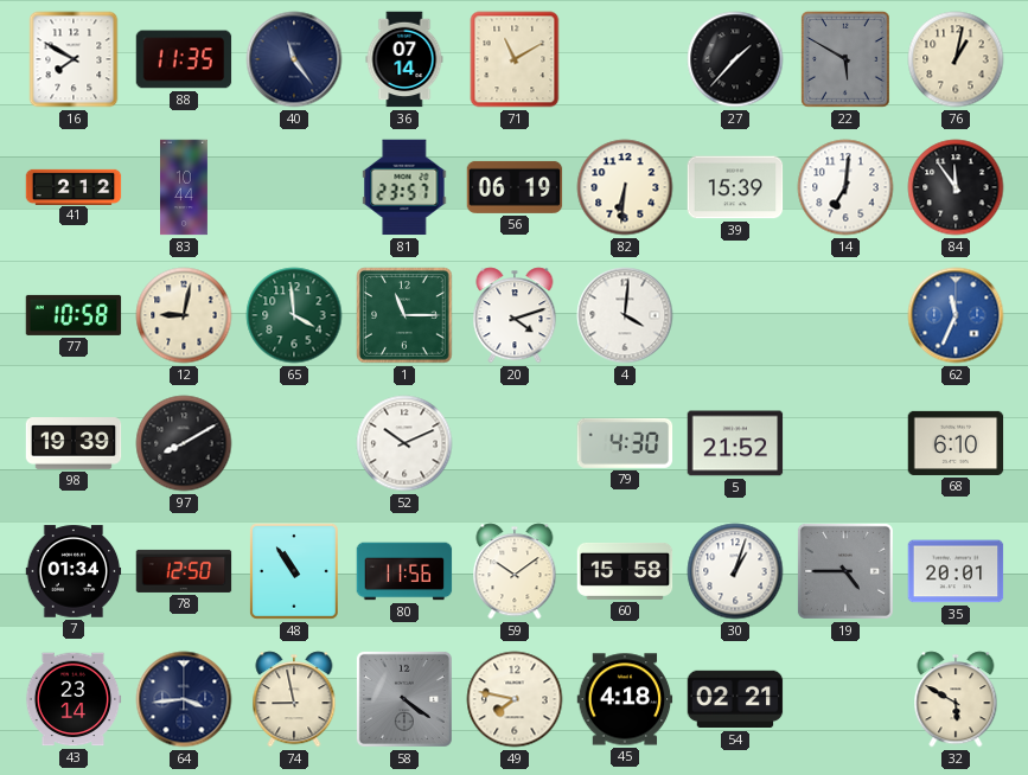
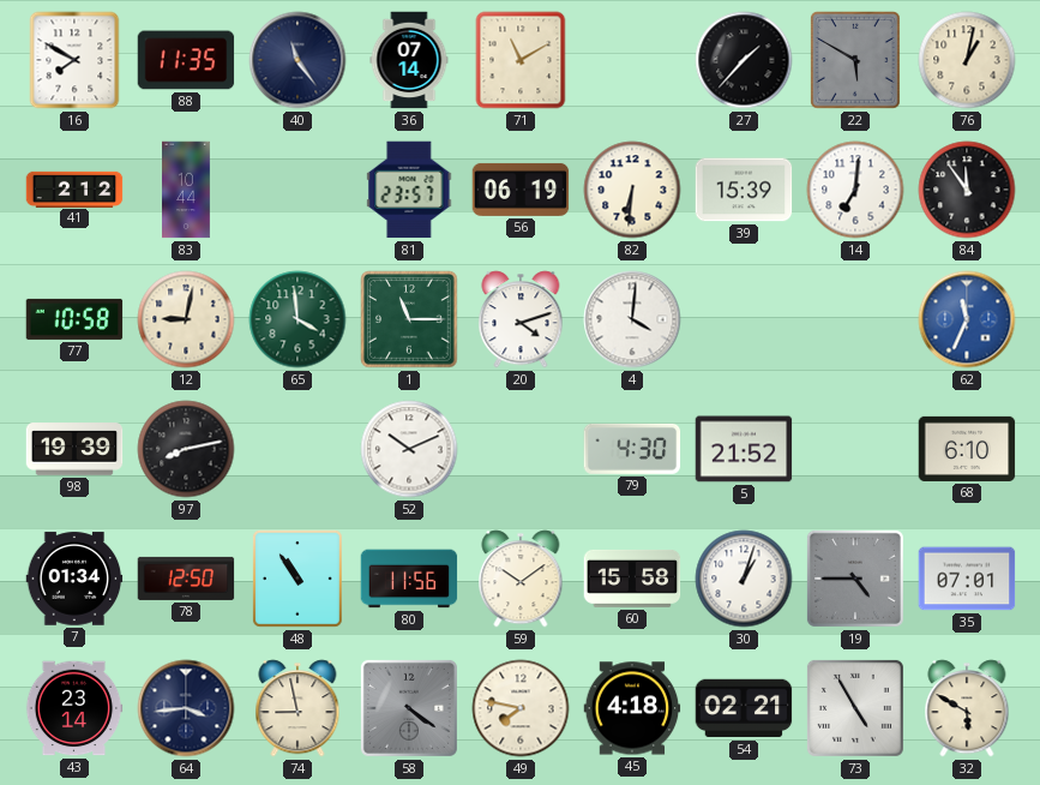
97: 8:10 -> 8:13 (186, 449)
35: 20:01 -> 07:01 (967, 579)
73: none -> 4:55 (855, 708)
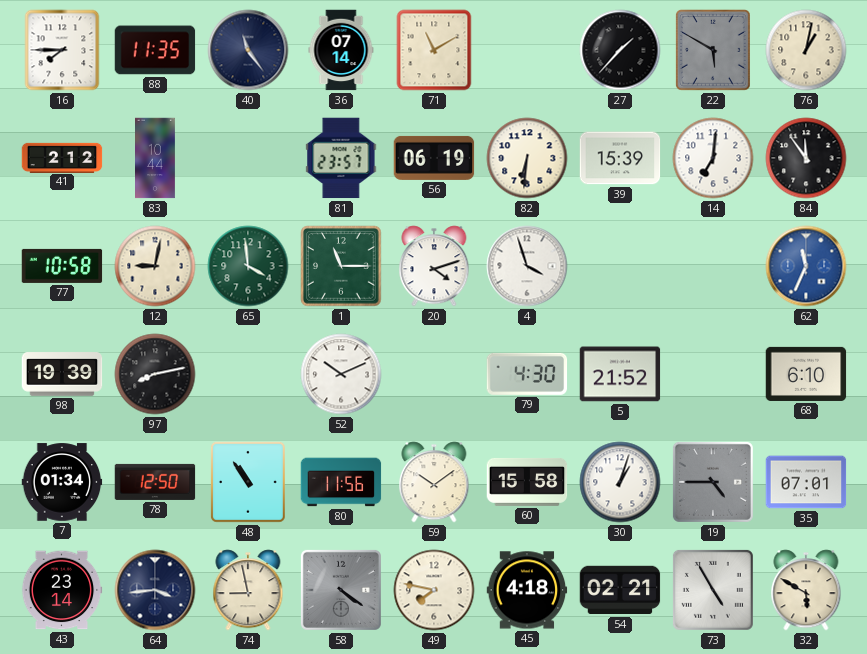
16: 7:50 -> 7:45 (62, 50)
4: 4:01 -> 3:57 (527, 266)
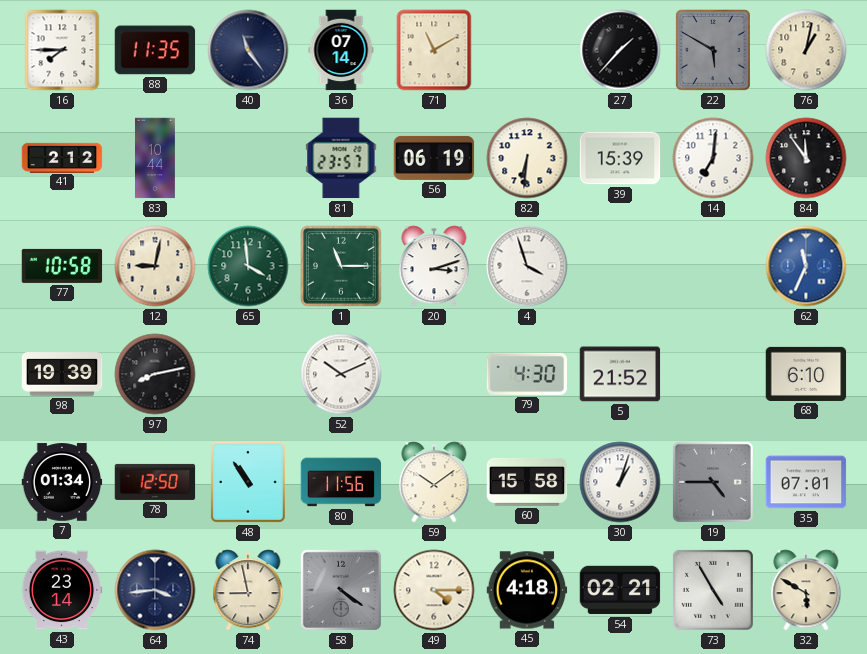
20: 4:12 -> 3:12 (434, 266)
49: 7:47 -> 4:15 (434, 590)
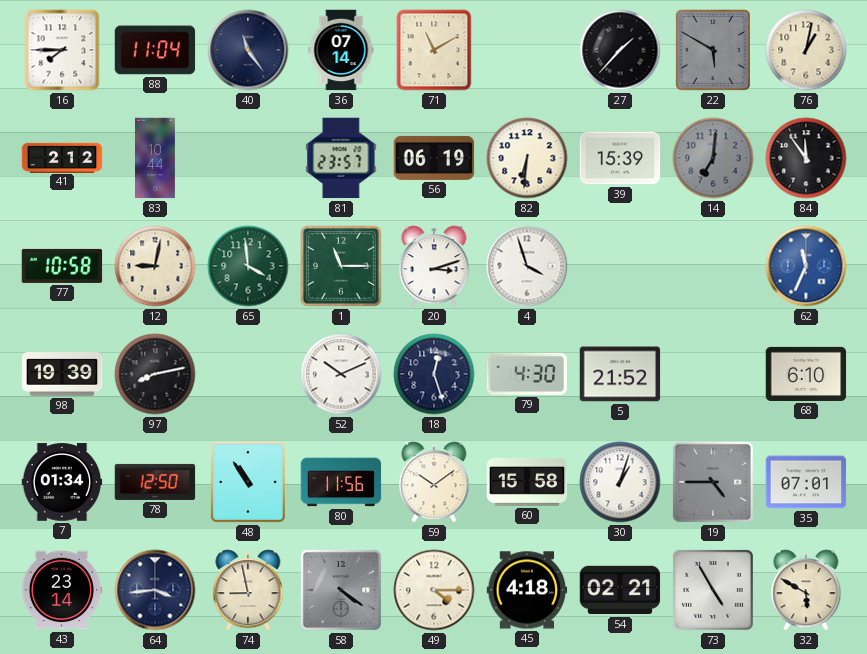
88: 11:35 -> 11:04 (155, 50)
14 dial: white -> grey (713, 158)
18: none -> 12:27 (434, 374)
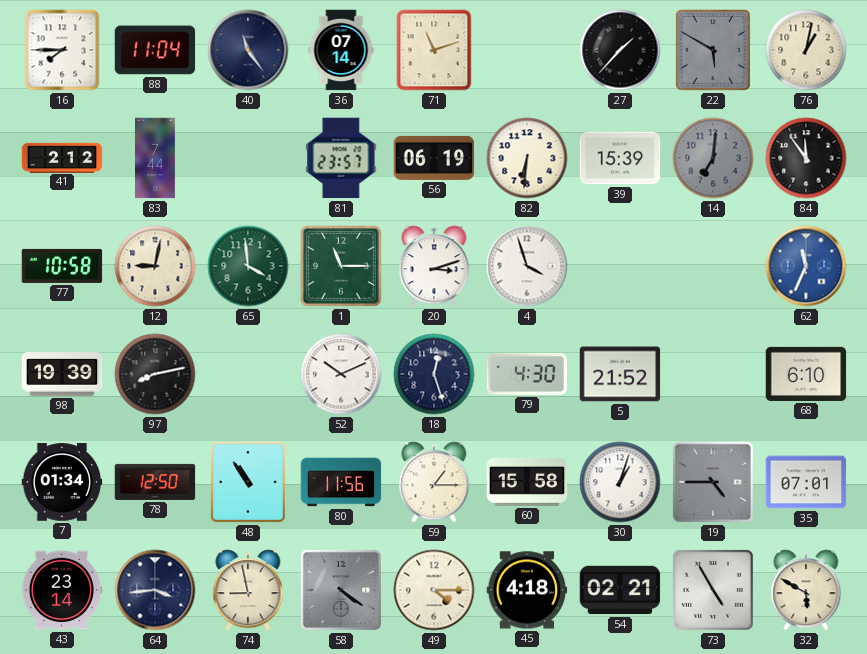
71: 11:10 -> 11:12 (434, 50)
83: 10:44 -> 7:44 (156, 158)
59: 10:09 -> 1:15 (434, 482)
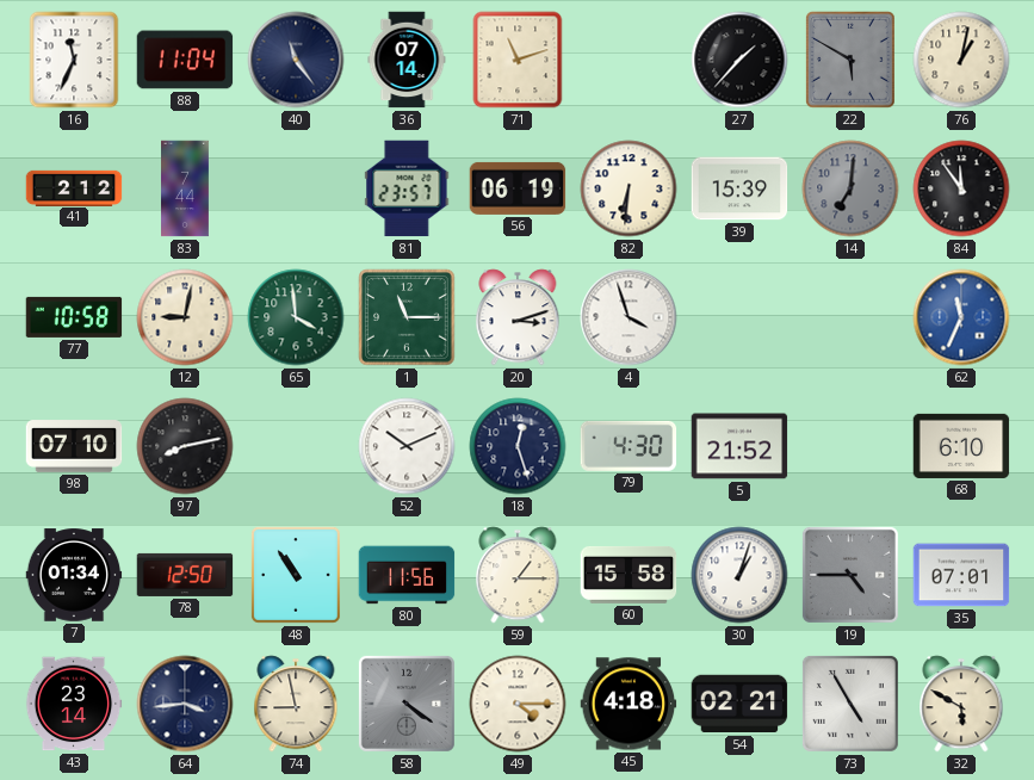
16: 7:45 -> 11:34 (74, 60)
98: 19:39 -> 07:10 (74, 446)
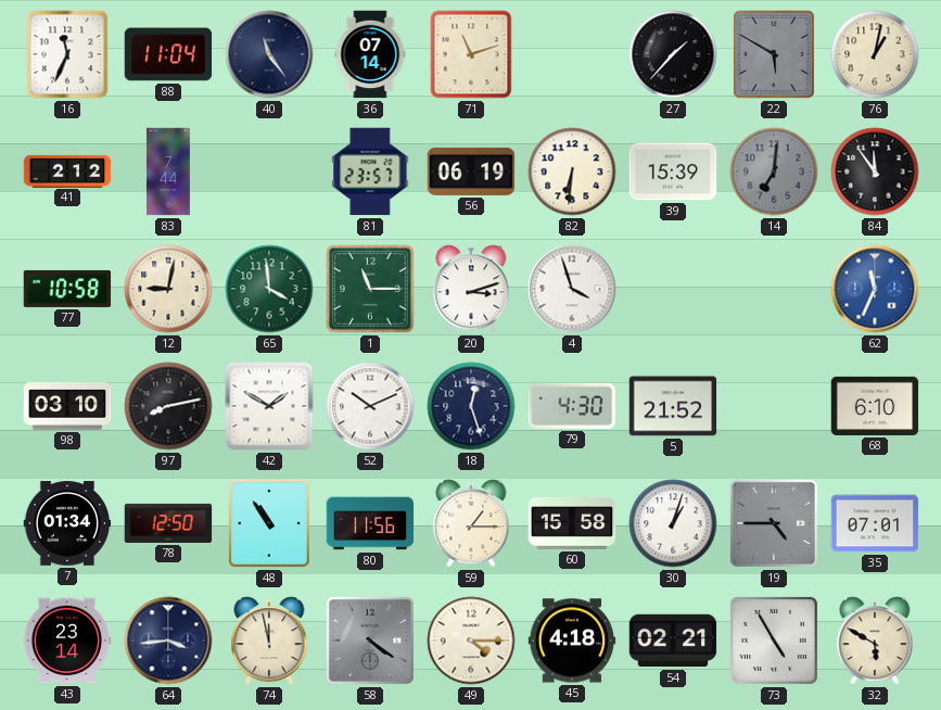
98: 07:10 -> 03:10 (67, 406)
42: none -> 1:50 (269, 406)
74: 8:58 -> 11:58 (269, 641)
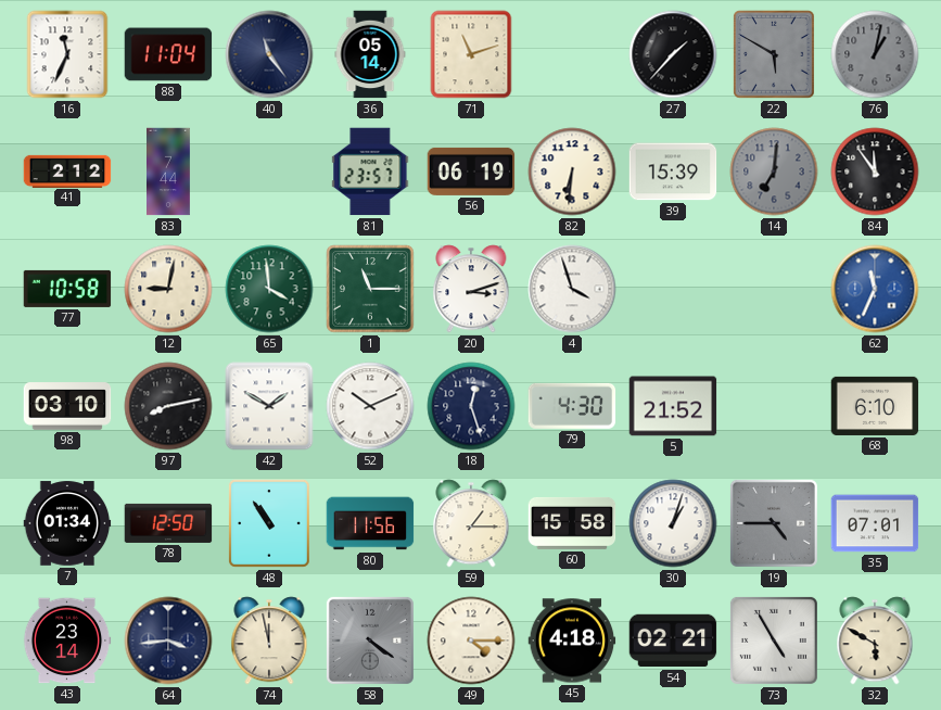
36: 07:14 -> 05:14 (370, 54)
76 dial: cream -> grey (875, 54)
